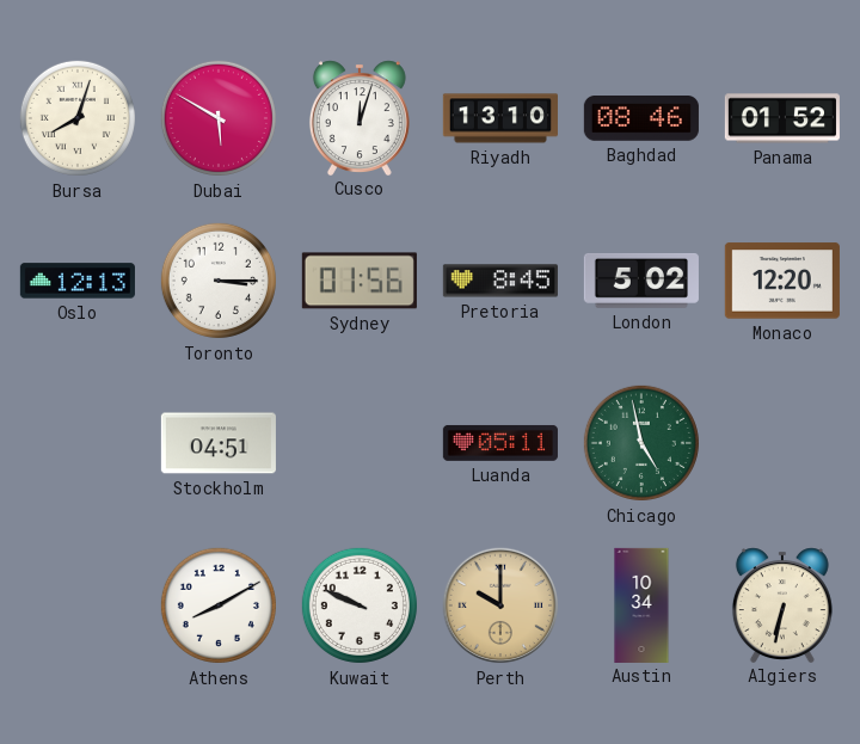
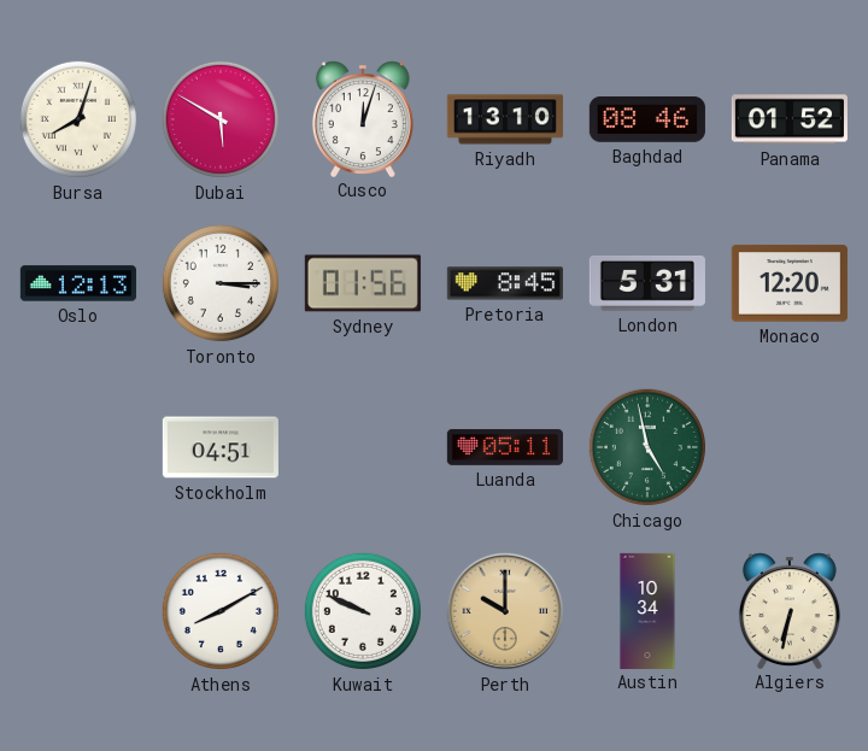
London: 5:02 -> 5:31 (647, 284)
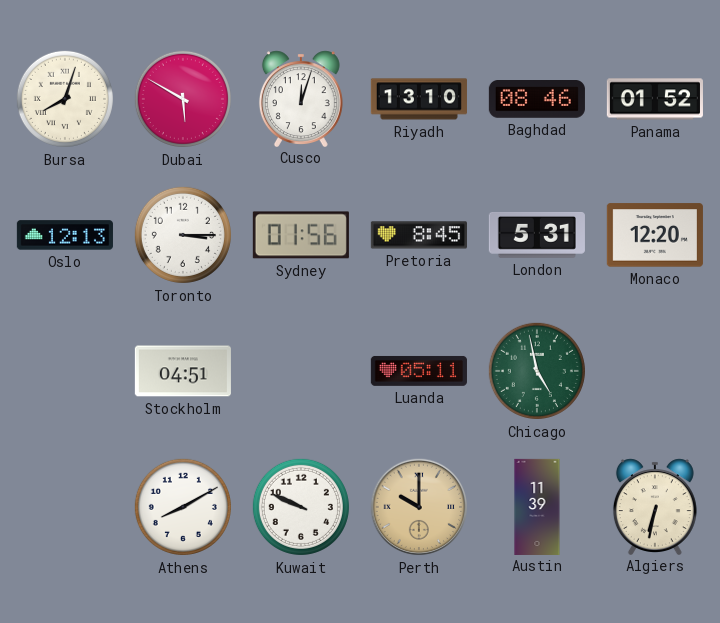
Austin: 10:34 -> 11:39 (537, 506)
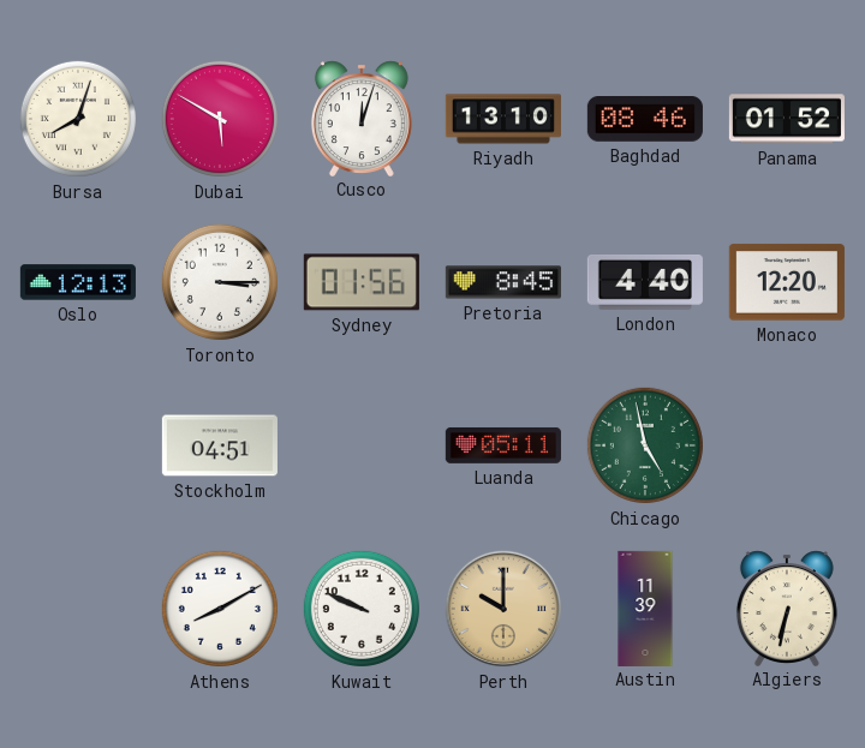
London: 5:31 -> 4:40 (645, 283)
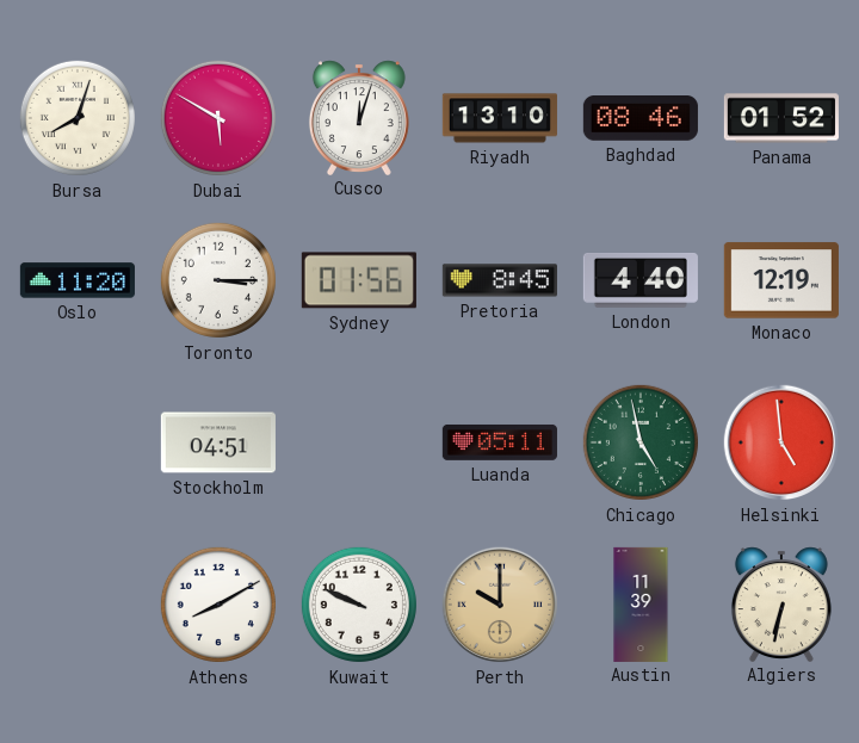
Oslo: 12:13 -> 11:20 (78, 280)
Monaco: 12:20 -> 12:19 (781, 280)
Helsinki: none -> 4:59 (781, 442)
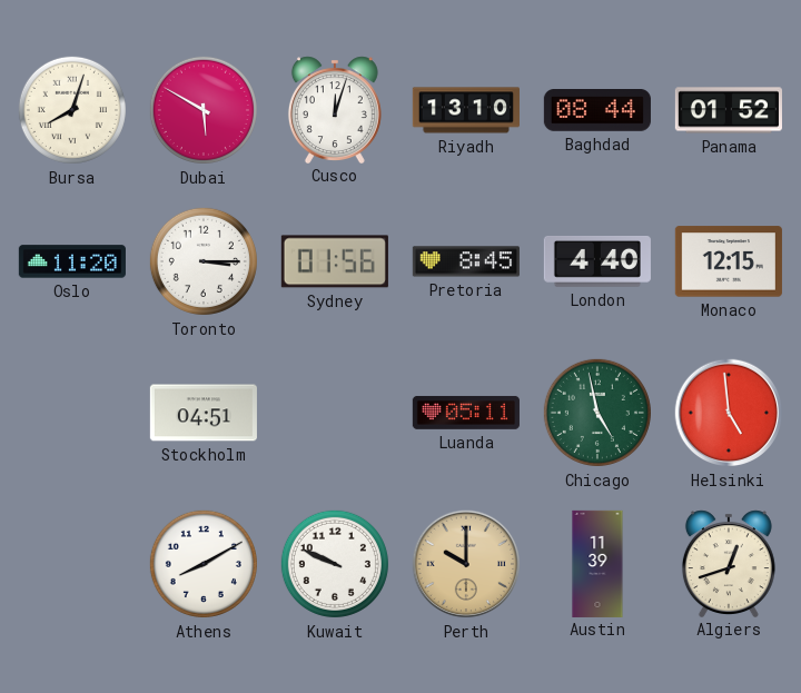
Baghdad: 08:46 -> 08:44 (597, 110)
Monaco: 12:19 -> 12:15 (729, 261)
Algiers: 6:32 -> 12:42 (729, 563)
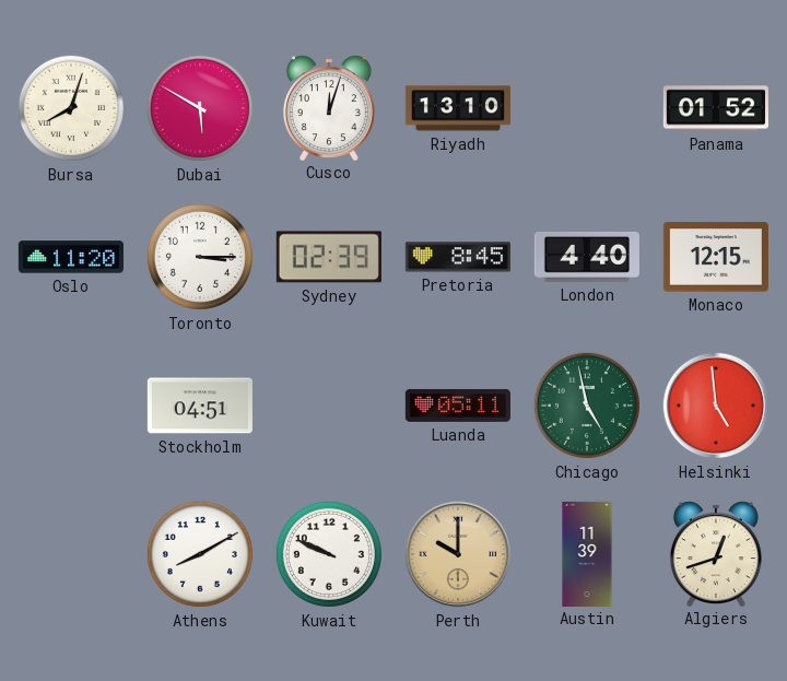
Baghdad: 08:44 -> none (597, 110)
Sydney: 01:56 -> 02:39 (329, 257)
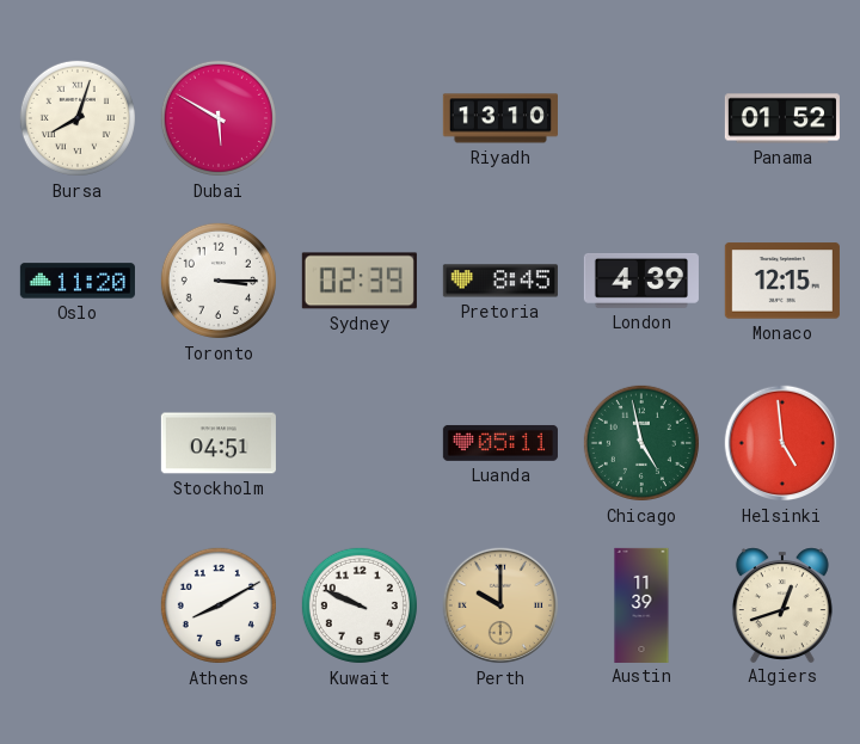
Cusco: 12:03 -> none (329, 107)
London: 4:40 -> 4:39 (641, 282)
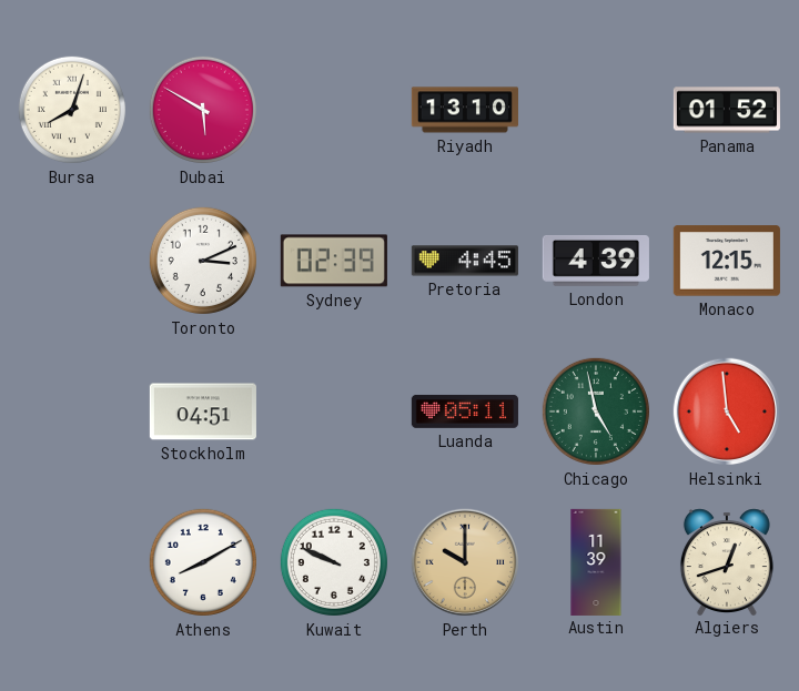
Oslo: 11:20 -> none (78, 281)
Toronto: 3:15 -> 3:11 (203, 261)
Pretoria: 8:45 -> 4:45 (465, 261)
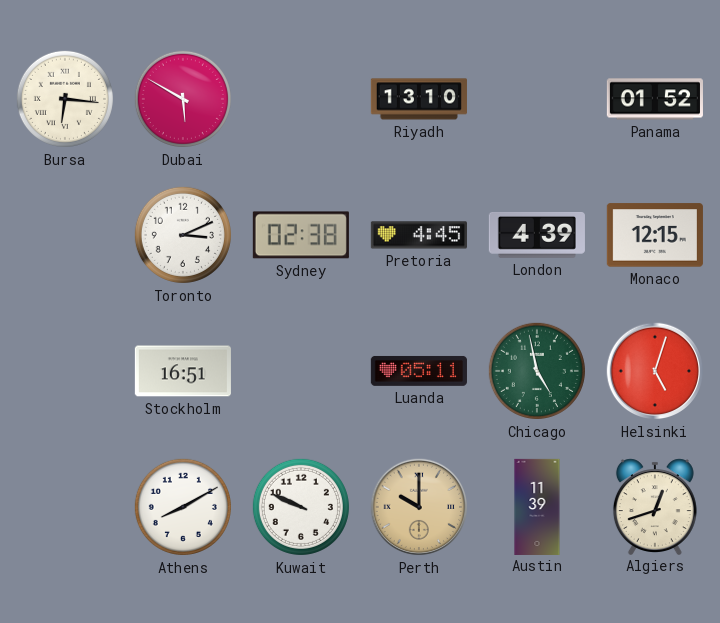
Bursa: 8:03 -> 6:16 (65, 99)
Sydney: 02:39 -> 02:38 (301, 235)
Stockholm: 04:51 -> 16:51 (183, 371)
Helsinki: 4:59 -> 5:03 (655, 371)
